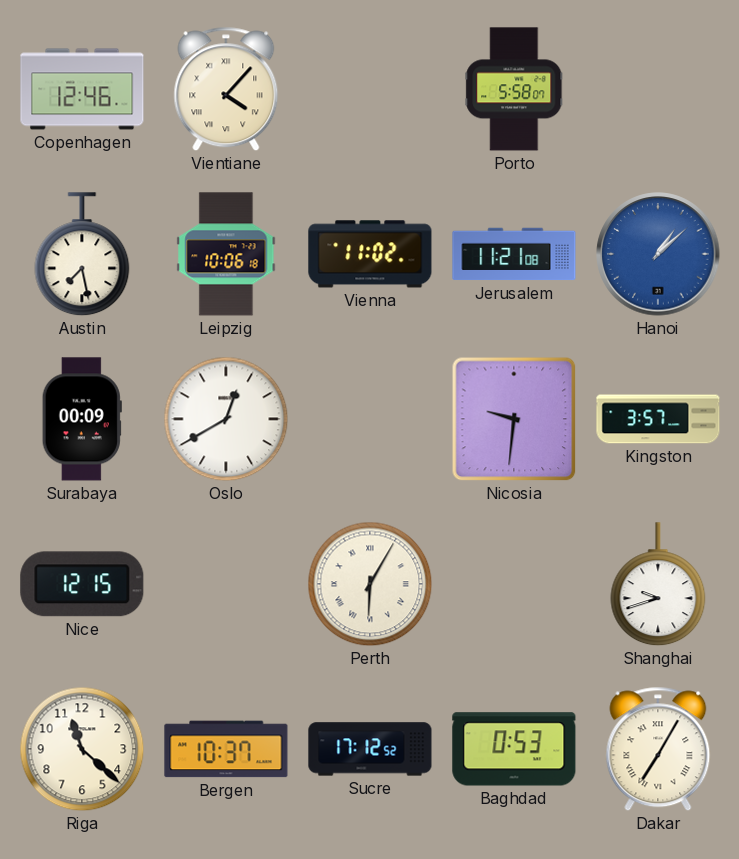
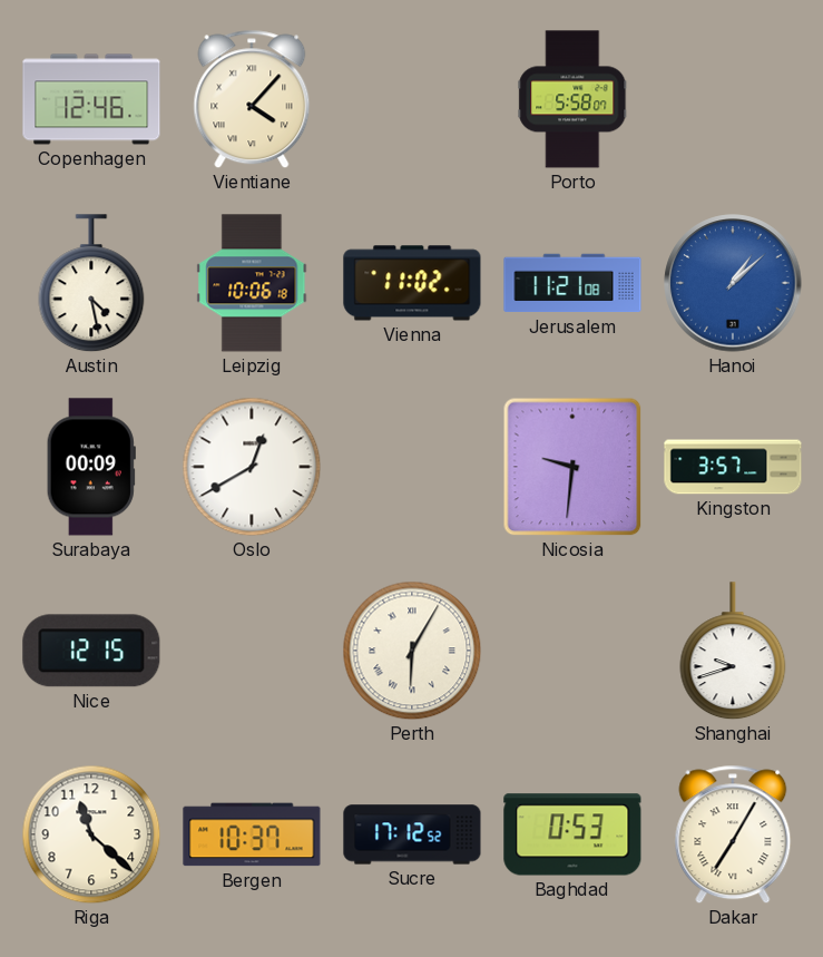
Austin: 7:28 -> 4:28 (91, 284)
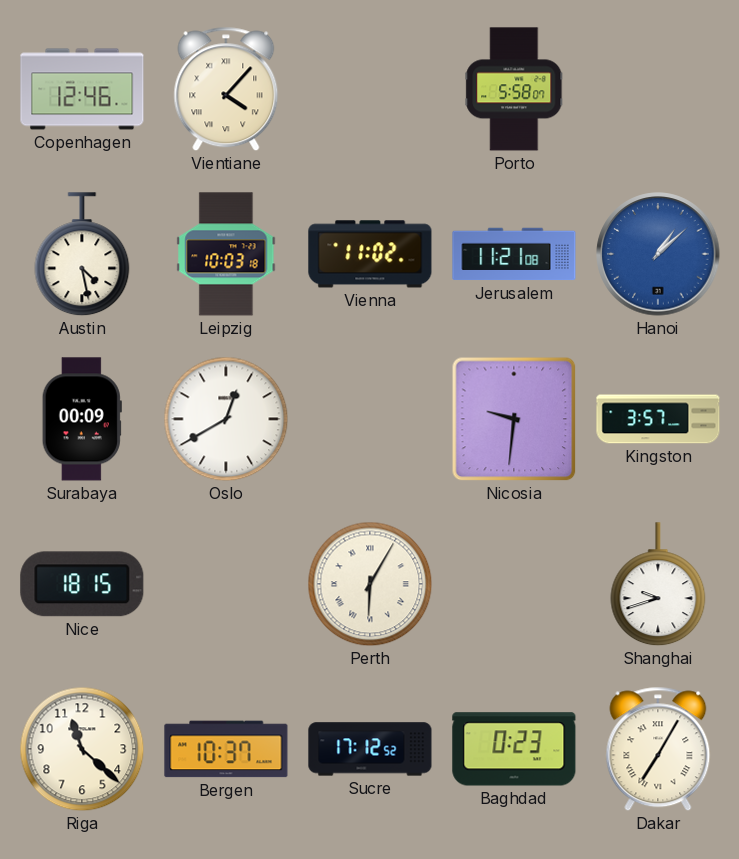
Leipzig: 10:06 -> 10:03 (226, 254)
Nice: 12:15 -> 18:15 (82, 584)
Baghdad: 0:53 -> 0:23 (514, 749)
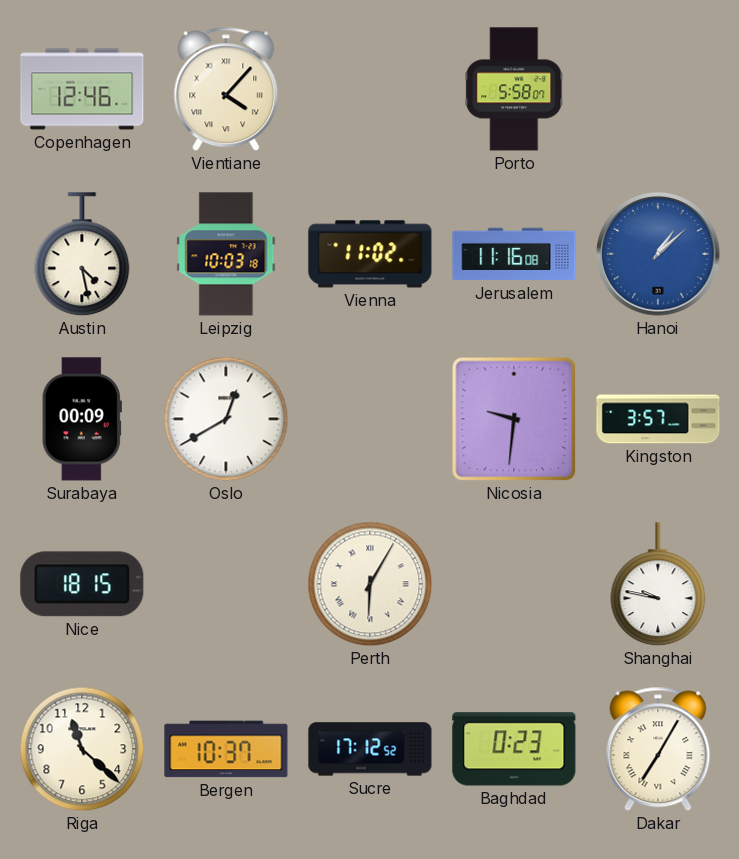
Jerusalem: 11:21 -> 11:16 (514, 254)
Shanghai: 9:42 -> 9:47 (658, 585)
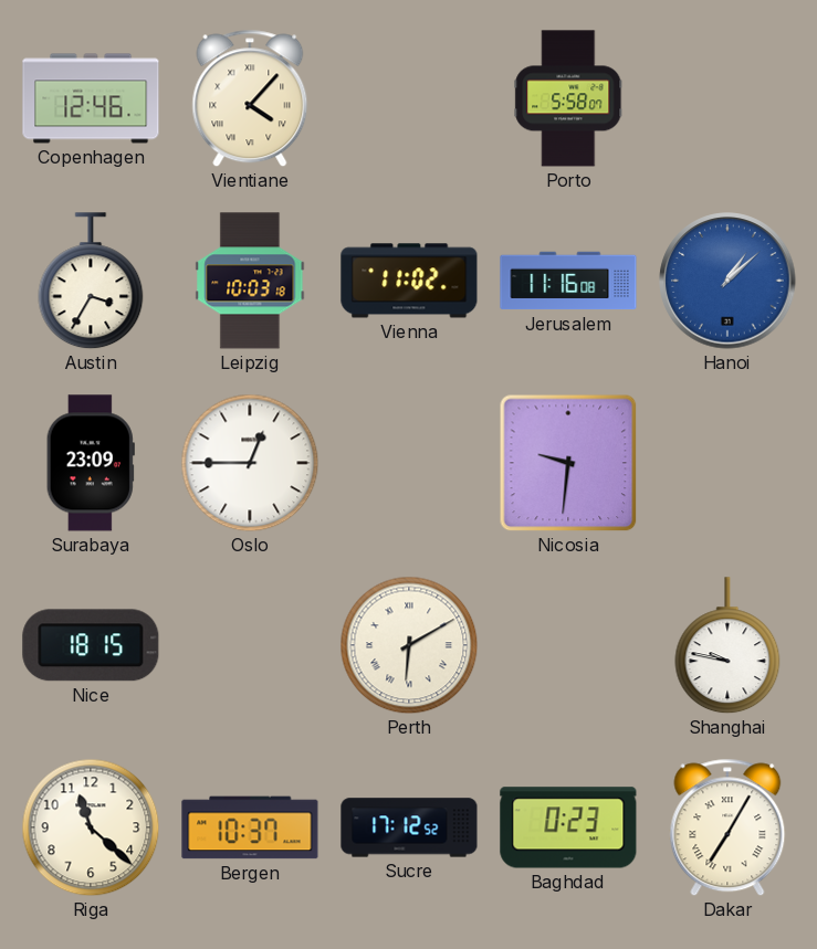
Austin: 4:28 -> 3:35 (91, 282)
Surabaya: 00:09 -> 23:09 (91, 463)
Oslo: 12:40 -> 12:45 (250, 463)
Kingston: 3:57 -> none (658, 419)
Perth: 6:05 -> 6:10 (409, 645)
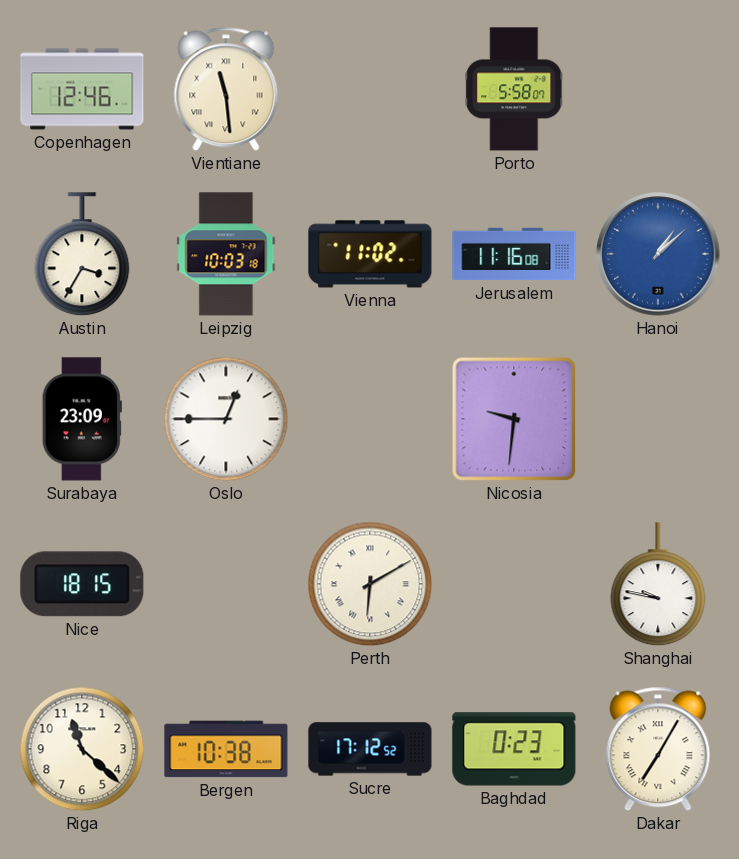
Vientiane: 4:07 -> 11:29 (226, 89)
Bergen: 10:37 -> 10:38 (226, 749)
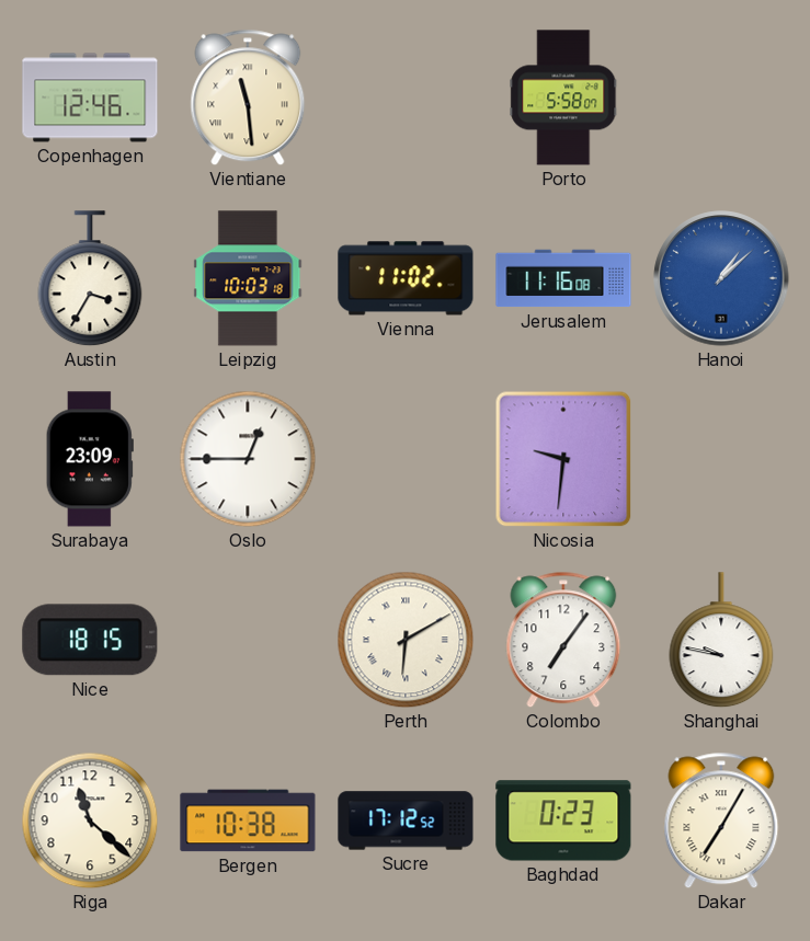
Colombo: none -> 7:06 (563, 640)
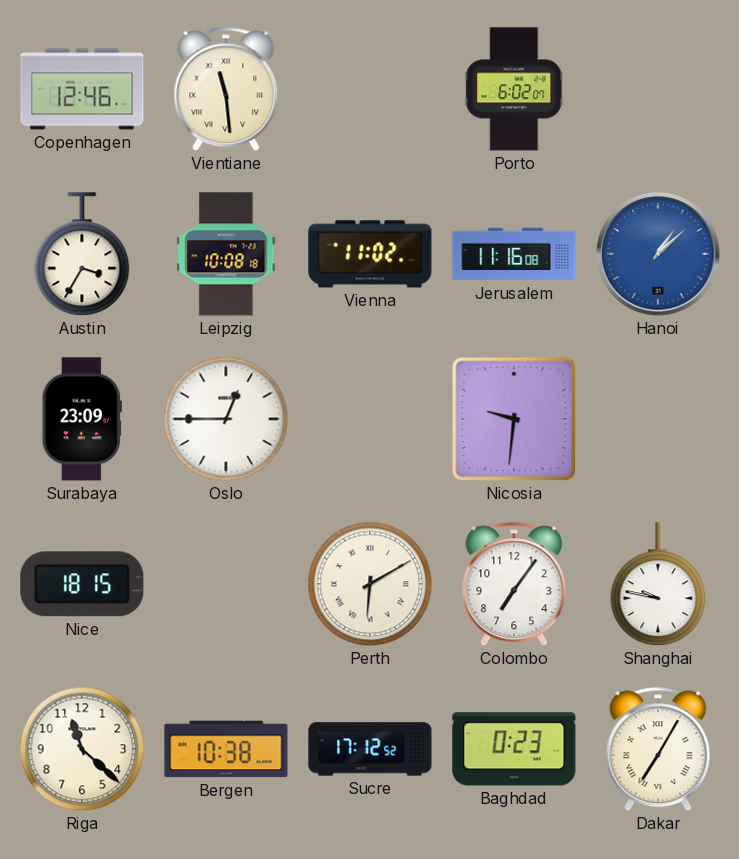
Porto: 5:58 -> 6:02 (514, 89)
Leipzig: 10:03 -> 10:08 (226, 254)
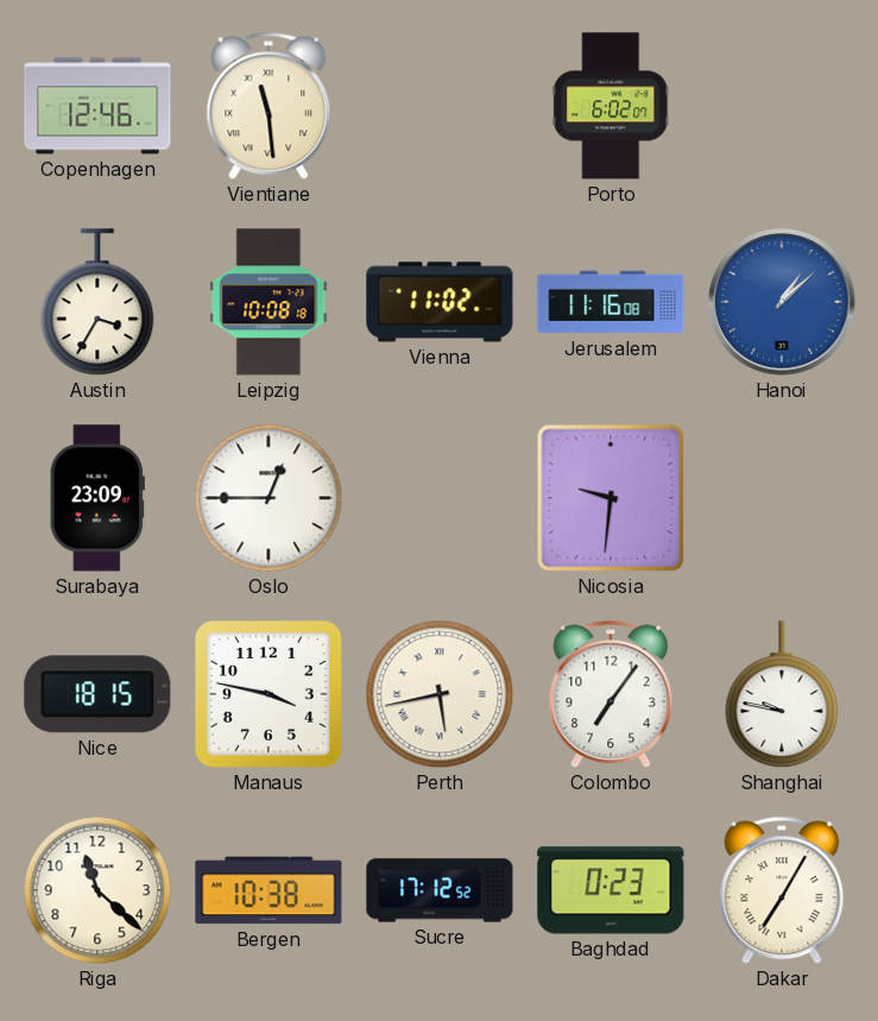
Manaus: none -> 3:47 (270, 695)
Perth: 6:10 -> 5:43 (440, 694)
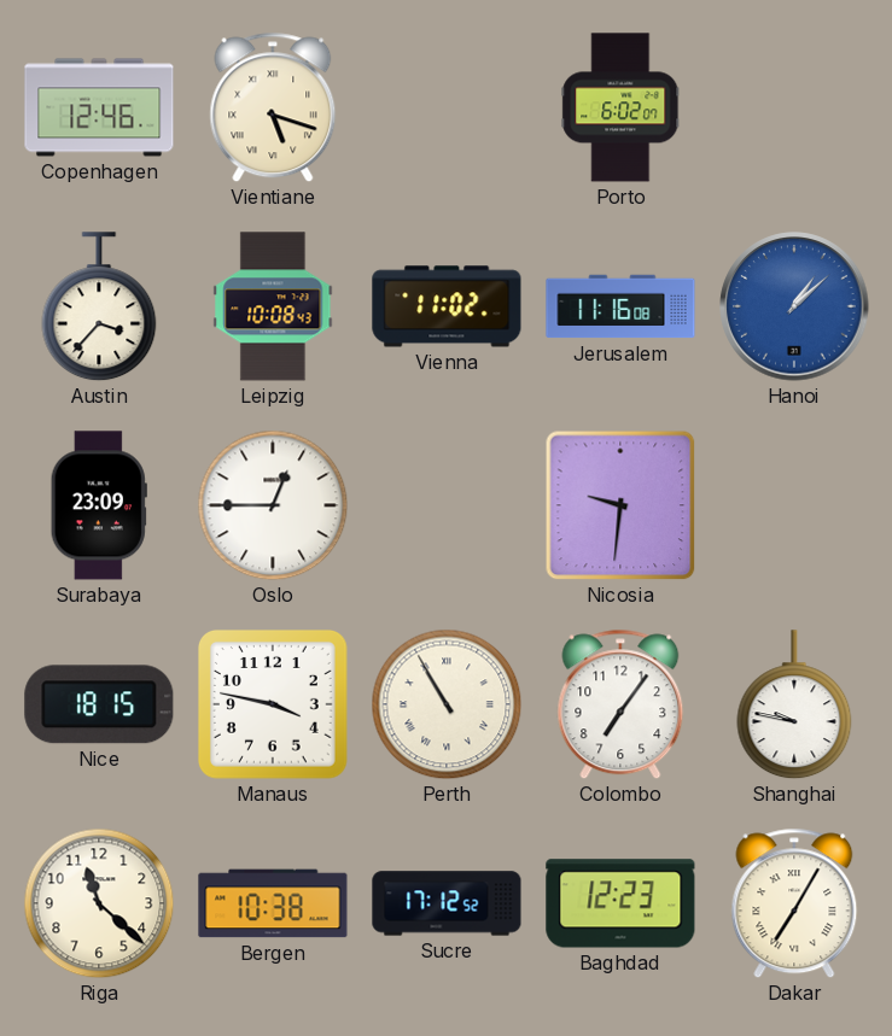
Vientiane: 11:29 -> 5:18 (273, 107)
Austin: 3:35 -> 3:37 (99, 308)
Leipzig: 10:08:18 -> 10:08:43 (273, 306)
Perth: 5:43 -> 10:55 (447, 704)
Baghdad: 0:23 -> 12:23 (620, 903)
